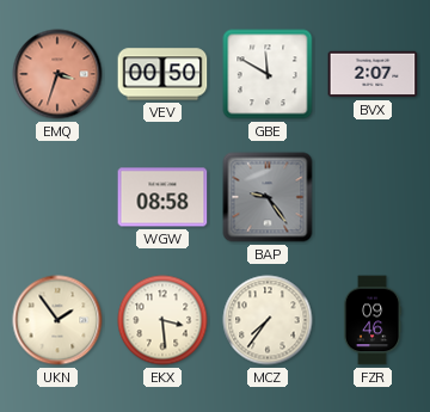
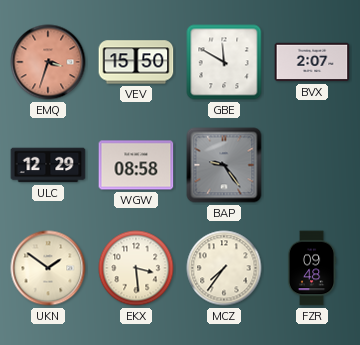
VEV: 00:50 -> 15:50 (136, 62)
ULC: none -> 12:29 (48, 165)
UKN: 1:54 -> 1:51 (48, 268)
FZR: 09:46 -> 09:48 (312, 268)
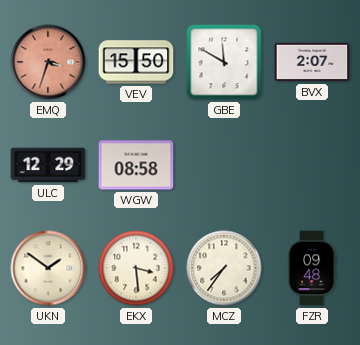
BAP: 9:24 -> none (224, 165)
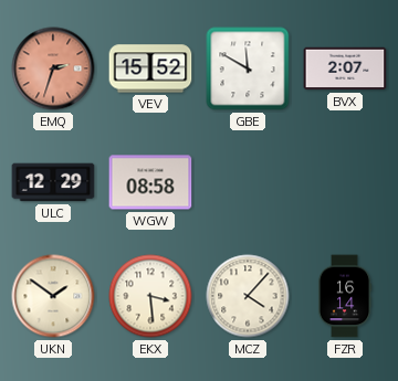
EMQ: 3:33 -> 2:33 (53, 68)
VEV: 15:50 -> 15:52 (150, 68)
MCZ: 7:36 -> 4:07 (248, 296)
FZR: 09:48 -> 16:14 (345, 296)
